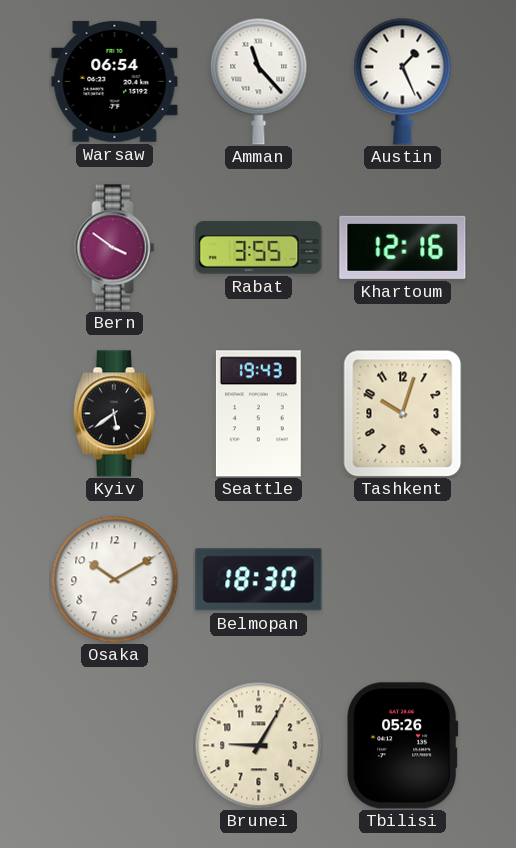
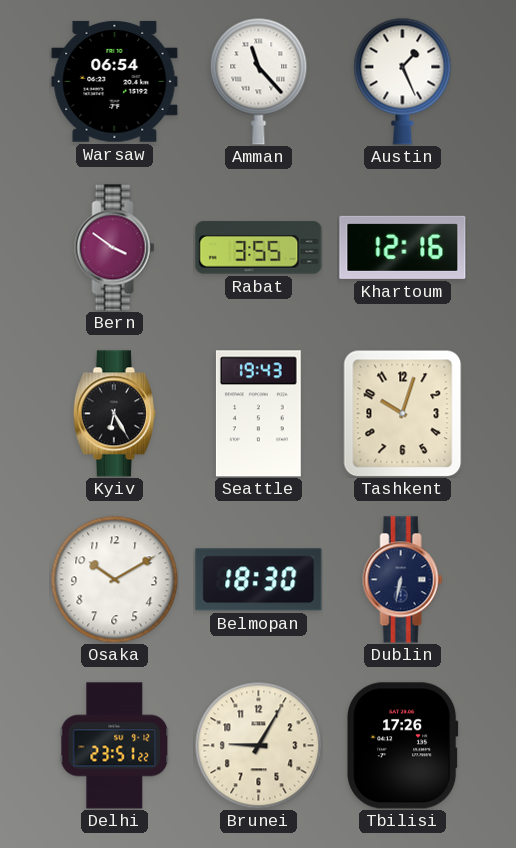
Kyiv: 5:39 -> 6:25 (114, 414)
Dublin: none -> 6:32 (403, 580)
Delhi: none -> 23:51 (115, 746)
Tbilisi: 05:26 -> 17:26 (403, 746)
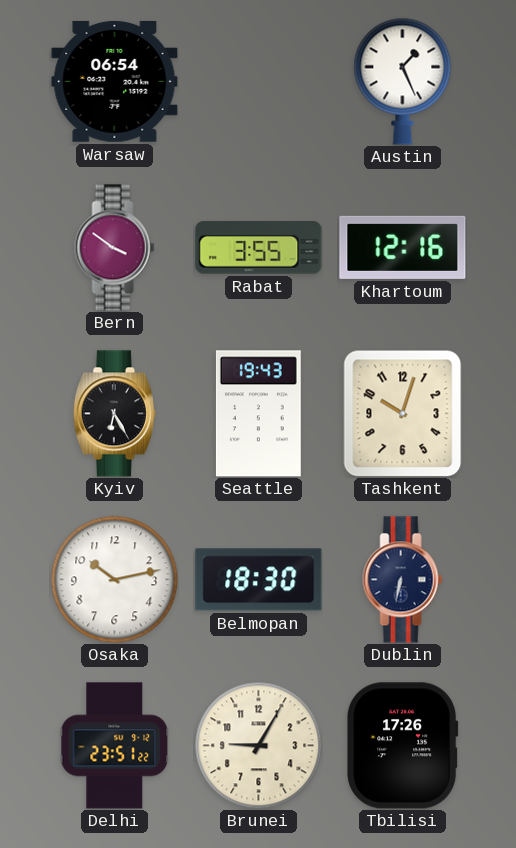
Amman: 11:23 -> none (259, 81)
Osaka: 10:10 -> 10:13 (114, 579)
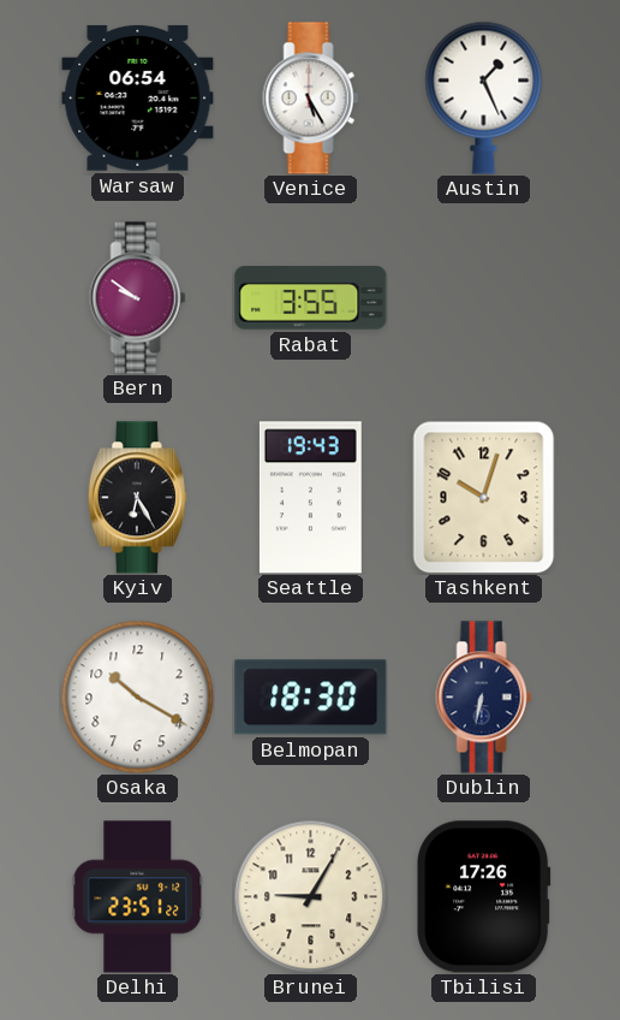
Venice: none -> 5:25 (311, 99)
Bern: 3:51 -> 9:51 (138, 298)
Khartoum: 12:16 -> none (403, 247)
Osaka: 10:13 -> 10:20 (137, 696)
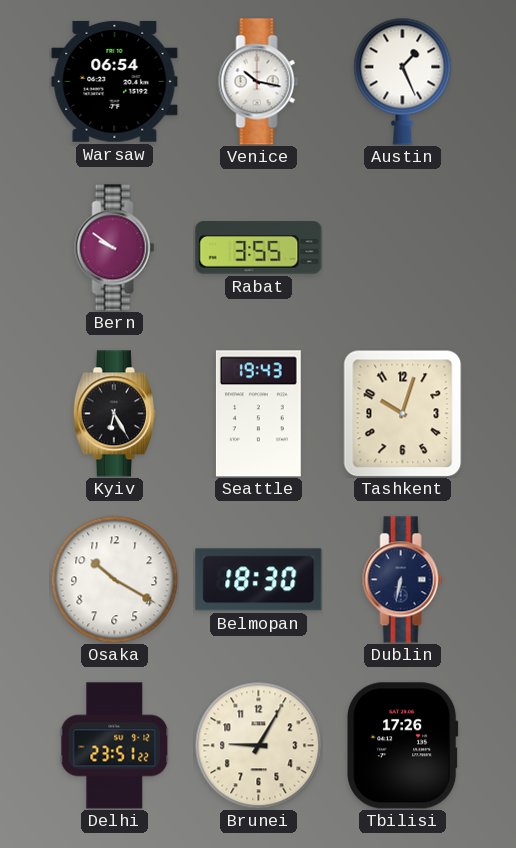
Venice: 5:25 -> 10:17 (259, 82)
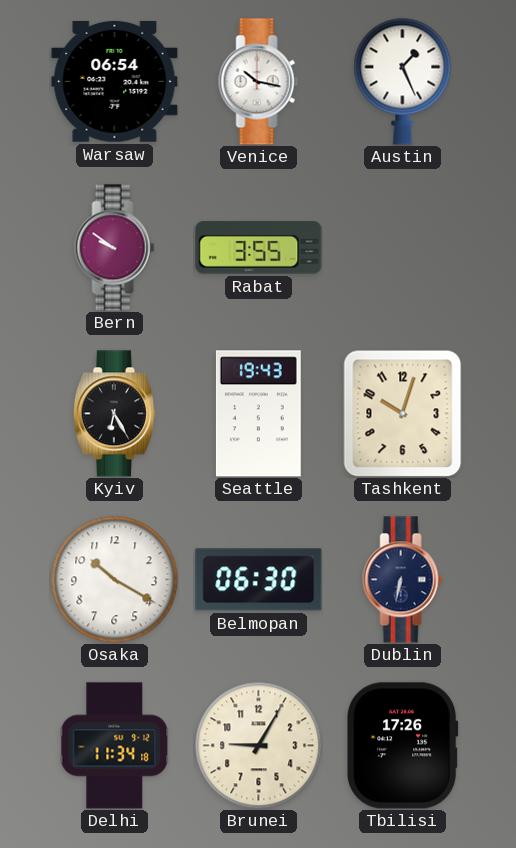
Belmopan: 18:30 -> 06:30 (259, 580)
Delhi: 23:51 -> 11:34 (115, 746)
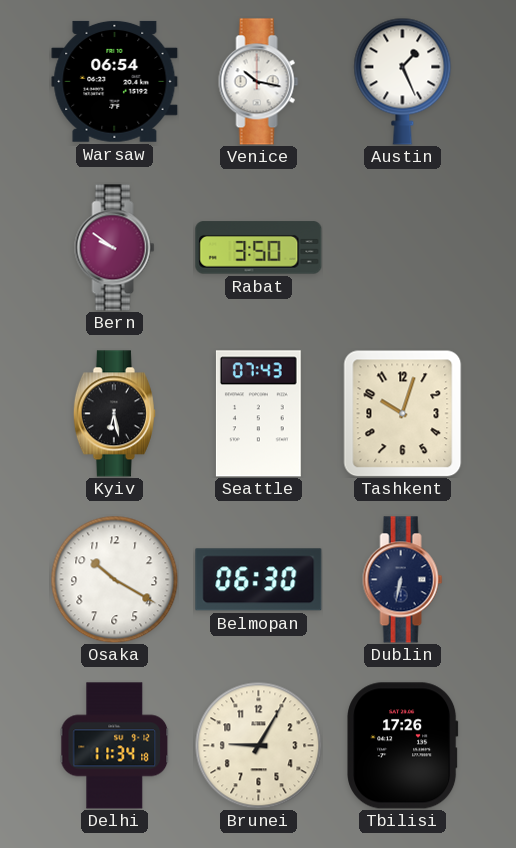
Rabat: 3:55 -> 3:50 (259, 248)
Kyiv: 6:25 -> 6:28 (114, 414)
Seattle: 19:43 -> 07:43 (258, 414)
